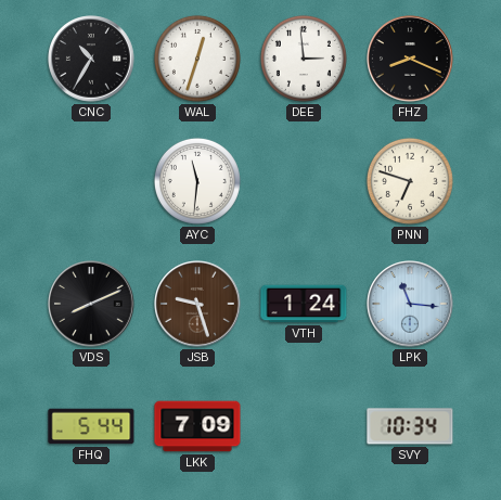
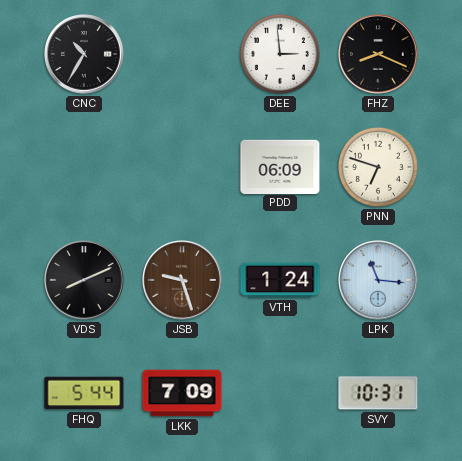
WAL: 12:33 -> none (197, 59)
AYC: 11:31 -> none (197, 181)
PDD: none -> 06:09 (280, 166)
SVY: 10:34 -> 10:31 (378, 393)
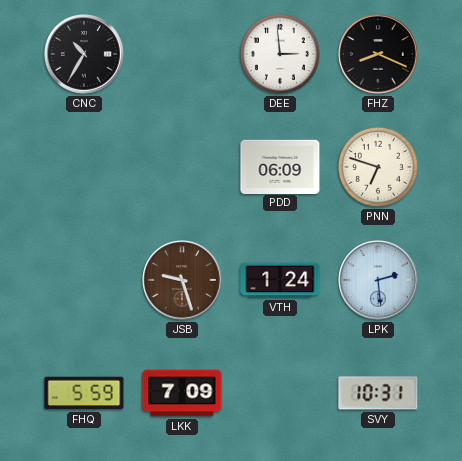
VDS: 8:11 -> none (84, 280)
LPK: 11:16 -> 2:29 (378, 280)
FHQ: 5:44 -> 5:59 (84, 393)
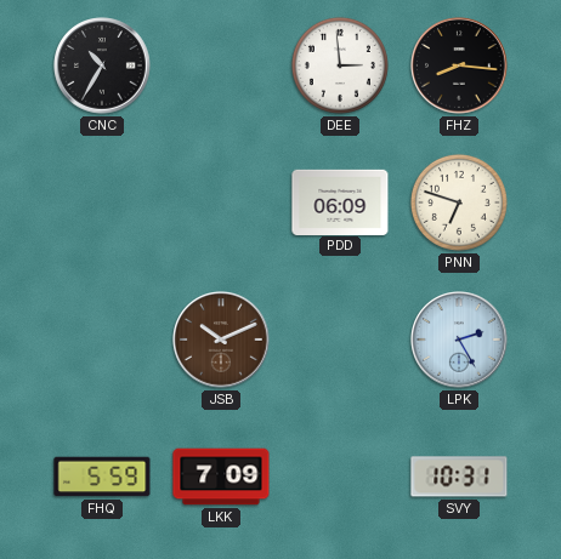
FHZ: 8:19 -> 8:16 (459, 65)
JSB: 9:27 -> 10:11 (221, 340)
VTH: 1:24 -> none (280, 280)
LPK: 2:29 -> 2:25 (459, 340)
